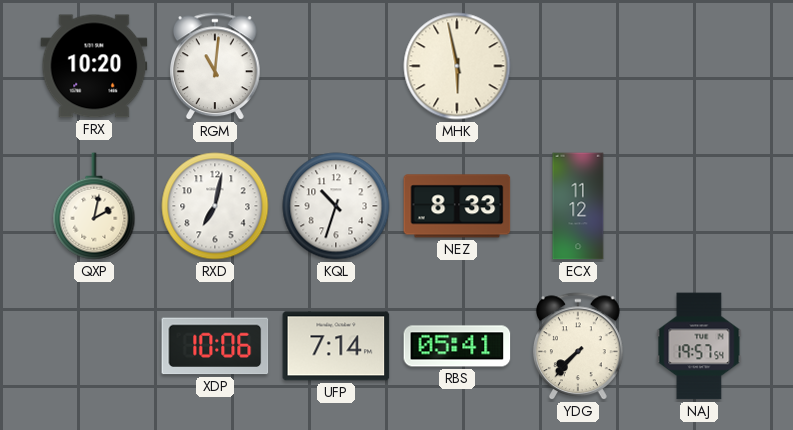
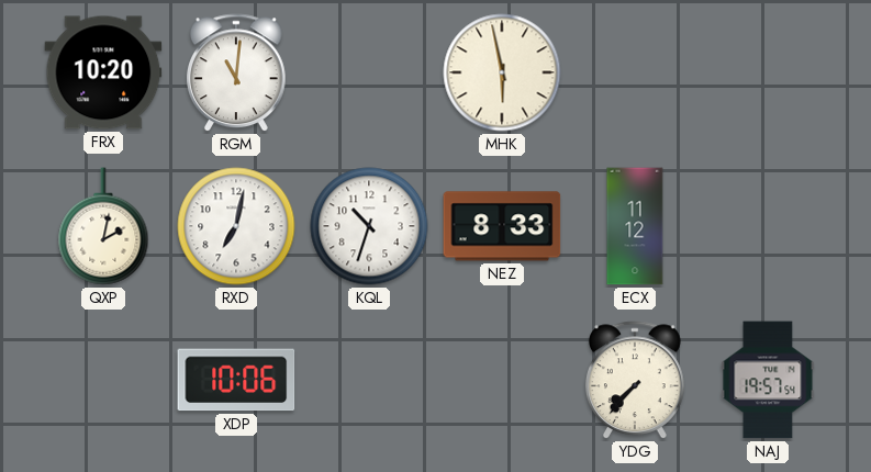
UFP: 7:14 -> none (336, 346)
RBS: 05:41 -> none (457, 346)
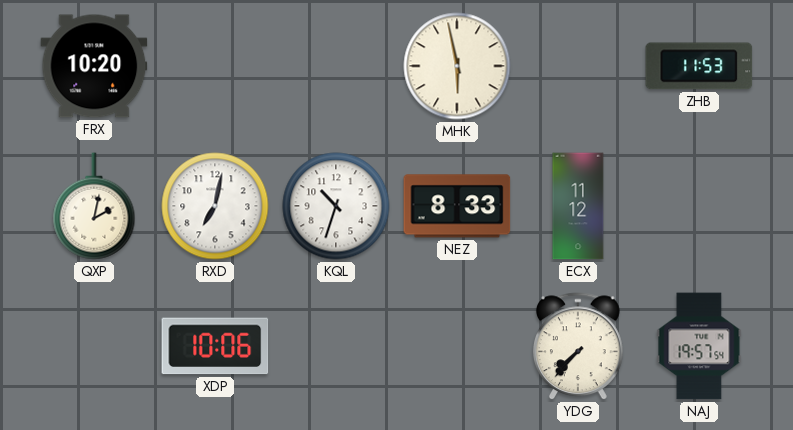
RGM: 11:01 -> none (236, 74)
ZHB: none -> 11:53 (699, 66)
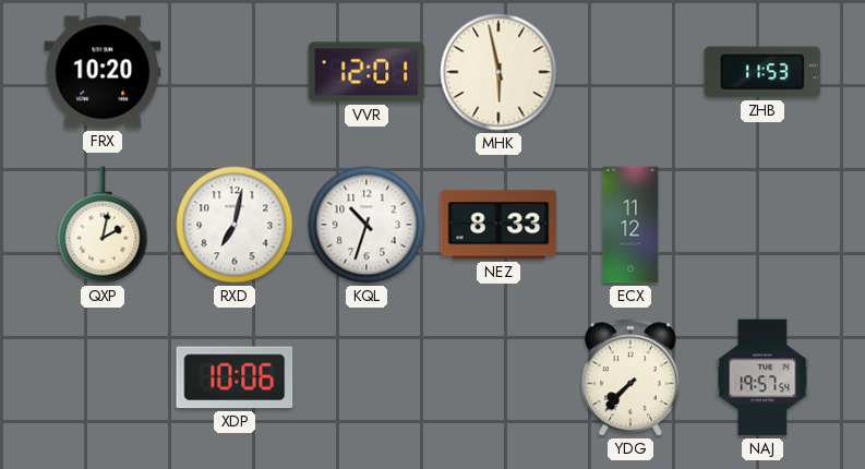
VVR: none -> 12:01 (367, 72)
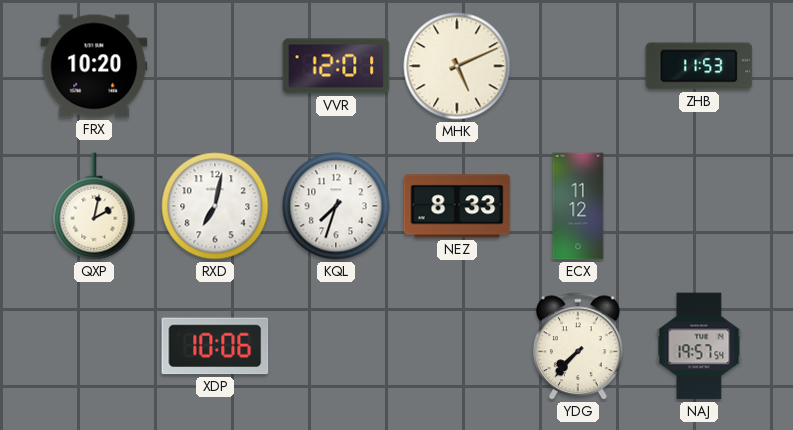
MHK: 5:58 -> 5:11 (457, 66)
KQL: 10:33 -> 7:33 (336, 206)
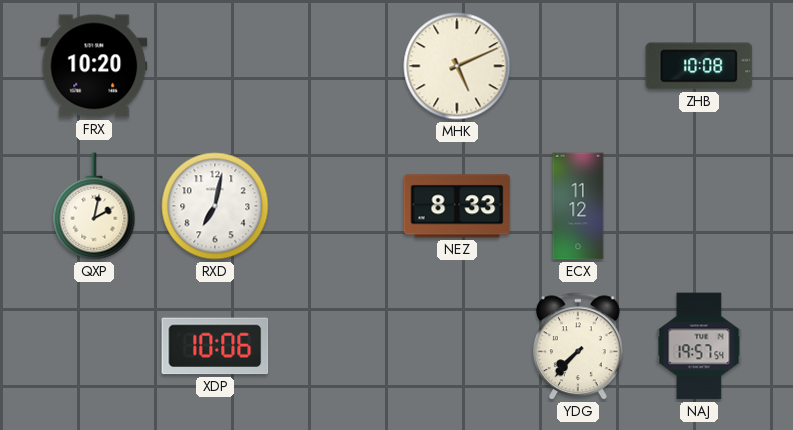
VVR: 12:01 -> none (336, 66)
ZHB: 11:53 -> 10:08 (699, 66)
KQL: 7:33 -> none (336, 206)
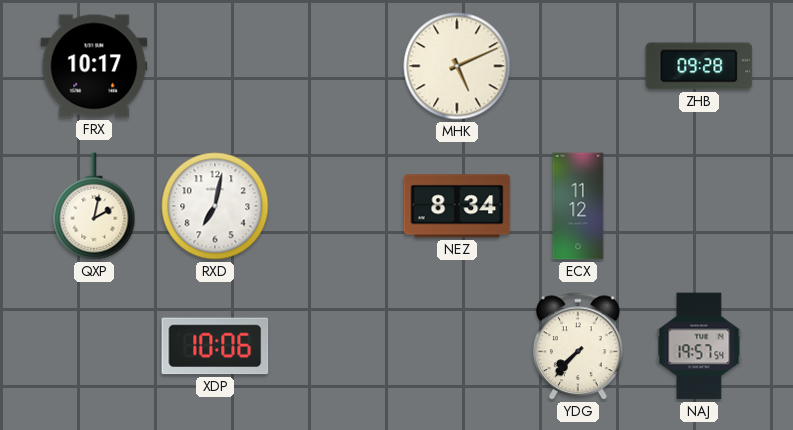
FRX: 10:20 -> 10:17 (94, 66)
ZHB: 10:08 -> 09:28 (699, 66)
NEZ: 8:33 -> 8:34 (457, 206)
